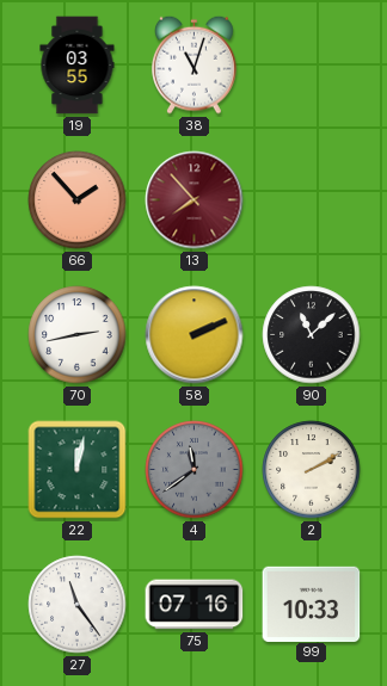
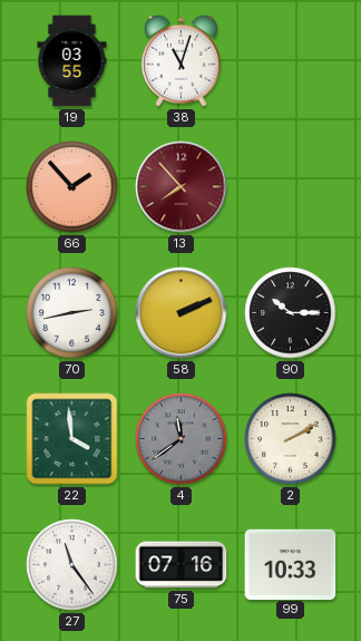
90: 11:08 -> 10:15 (291, 313)
22: 12:02 -> 3:59 (72, 439)
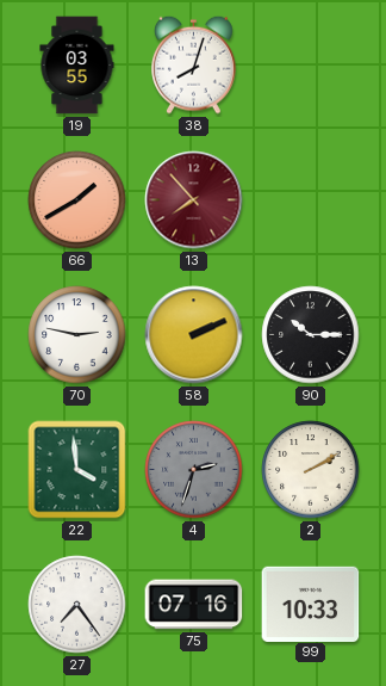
38: 11:03 -> 8:03 (194, 64)
66: 1:53 -> 1:40 (77, 200)
70: 2:43 -> 2:47 (77, 335)
4: 11:39 -> 2:33 (194, 470)
27: 11:24 -> 7:24 (77, 605)
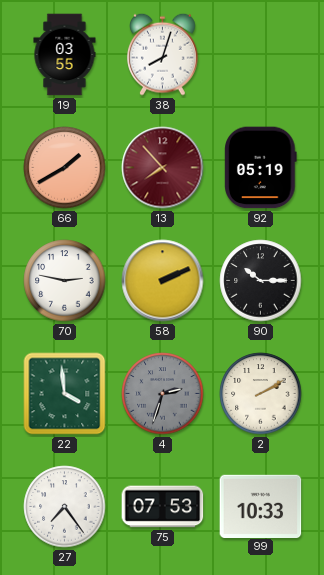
92: none -> 05:19 (261, 168)
75: 07:16 -> 07:53 (163, 507)
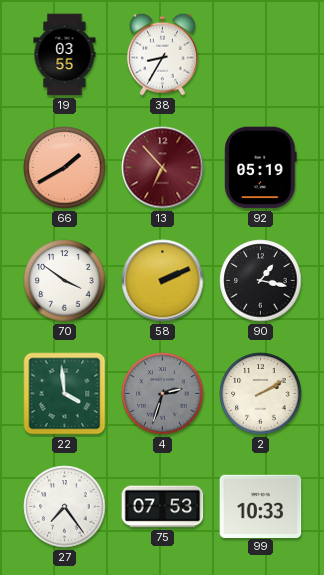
38: 8:03 -> 8:35 (163, 54)
13: 7:53 -> 6:53 (163, 168)
70: 2:47 -> 3:51 (65, 281)
90: 10:15 -> 1:17 (261, 281)
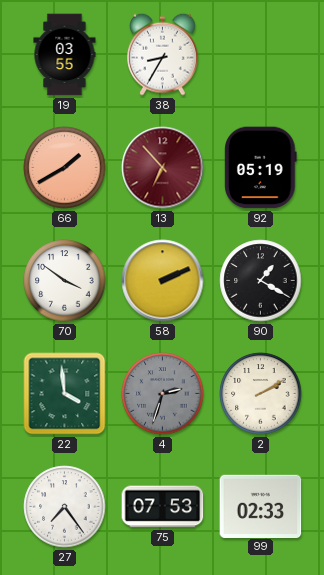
90: 1:17 -> 1:20 (261, 281)
99: 10:33 -> 02:33 (261, 506)
